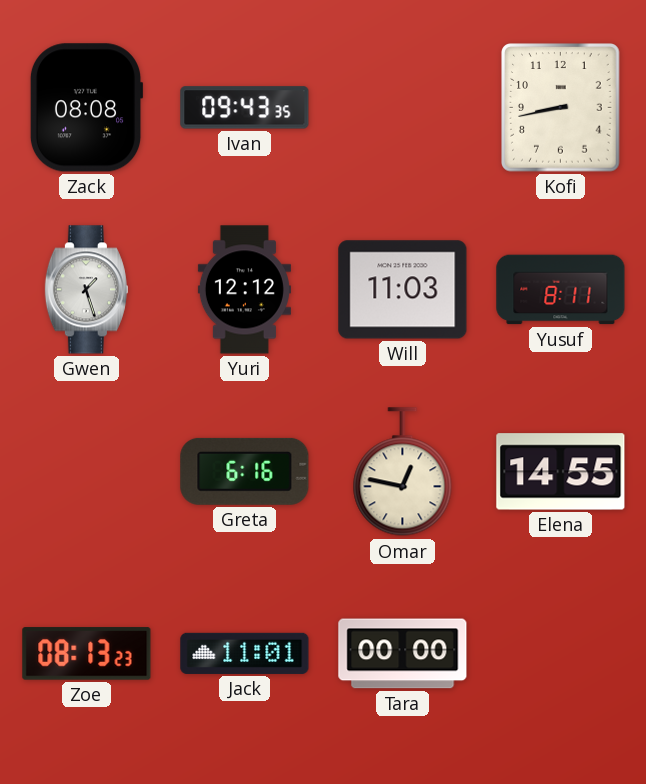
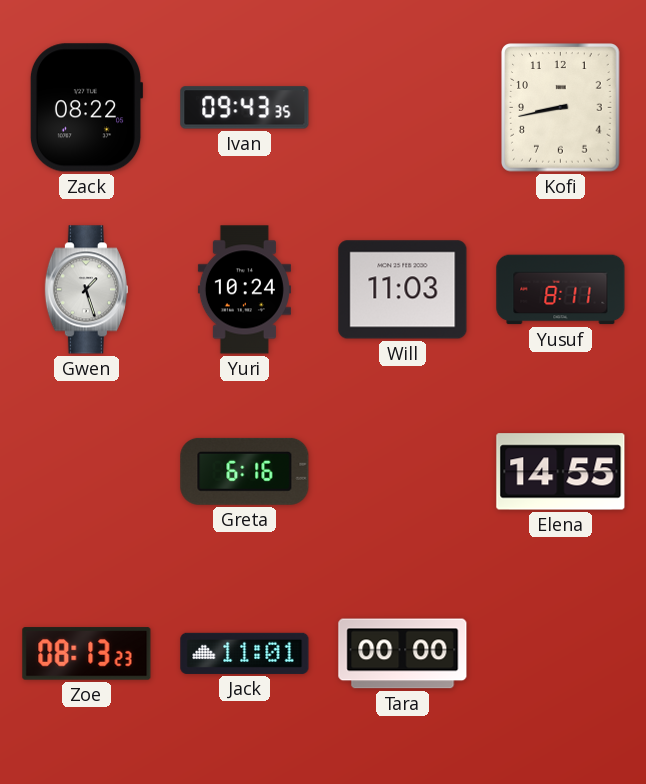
Zack: 08:08 -> 08:22 (86, 108)
Yuri: 12:12 -> 10:24 (244, 290)
Omar: 12:47 -> none (403, 472)
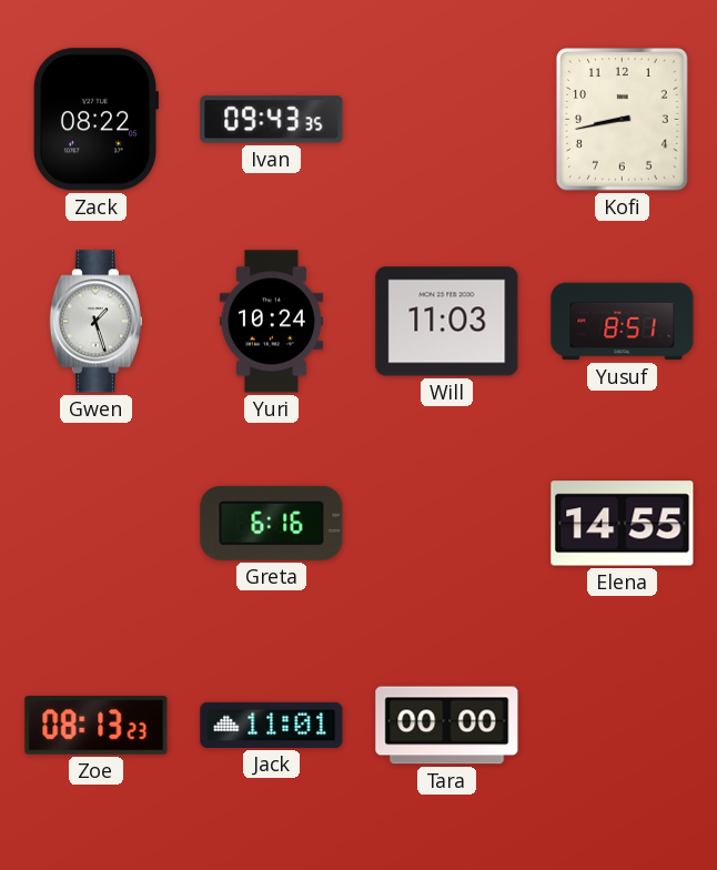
Yusuf: 8:11 -> 8:51 (623, 322)
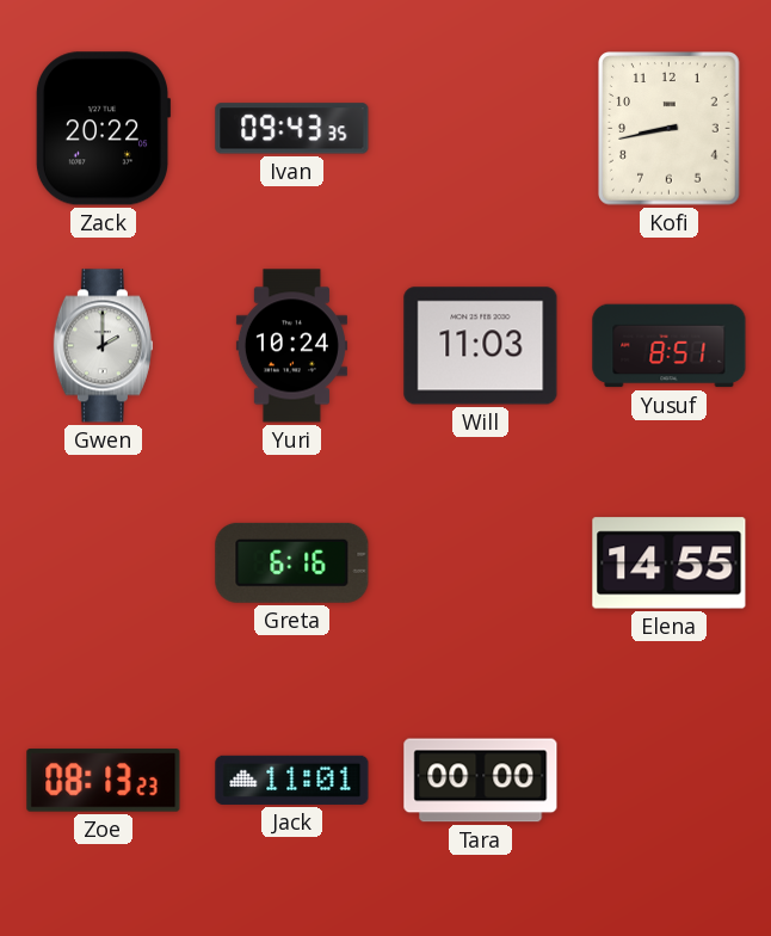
Zack: 08:22 -> 20:22 (103, 129)
Gwen: 1:27 -> 2:00 (103, 346)
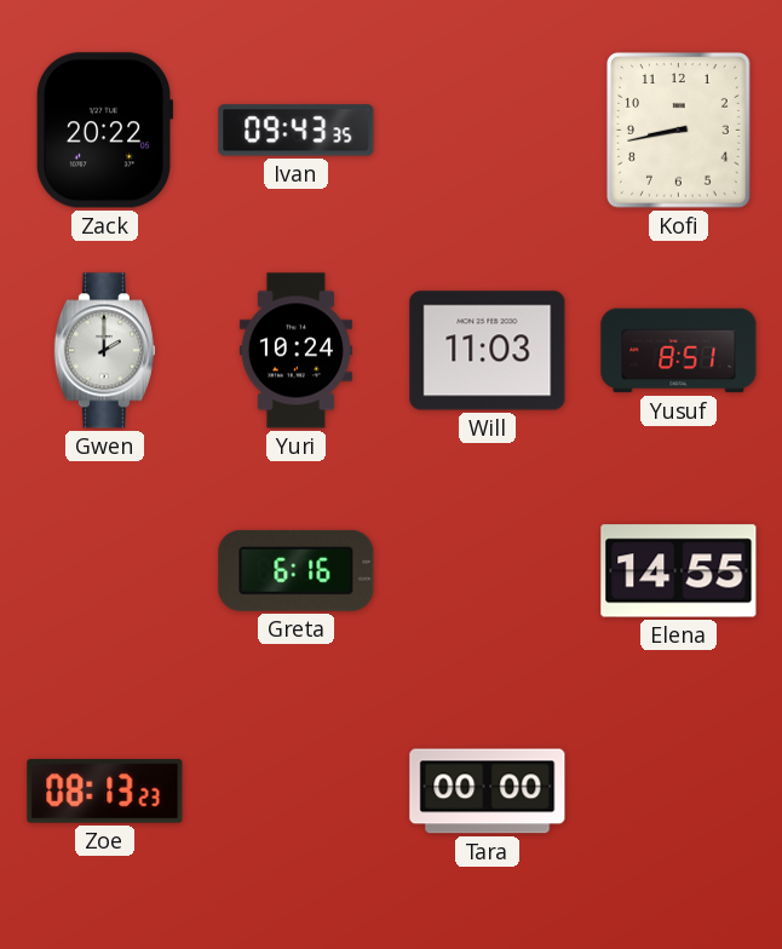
Jack: 11:01 -> none (292, 780)
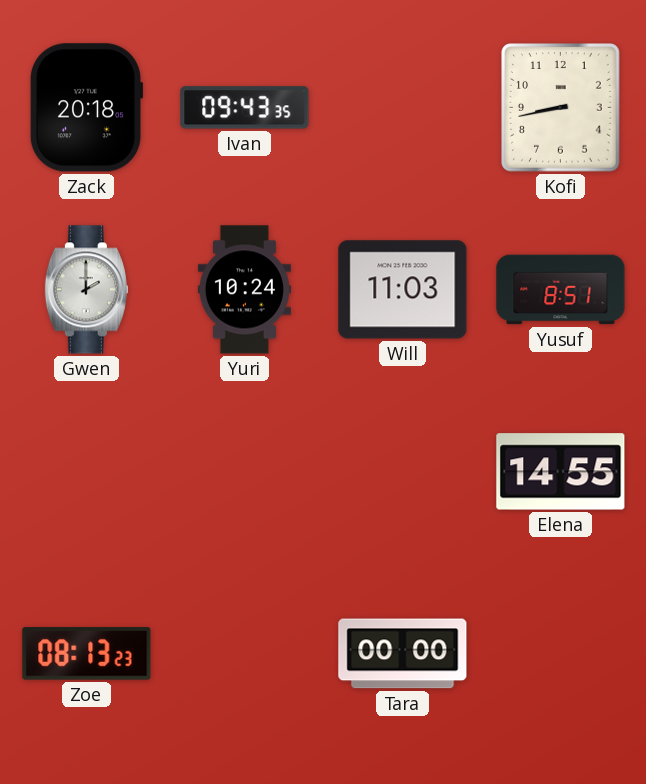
Zack: 20:22 -> 20:18 (86, 108)
Greta: 6:16 -> none (297, 570)
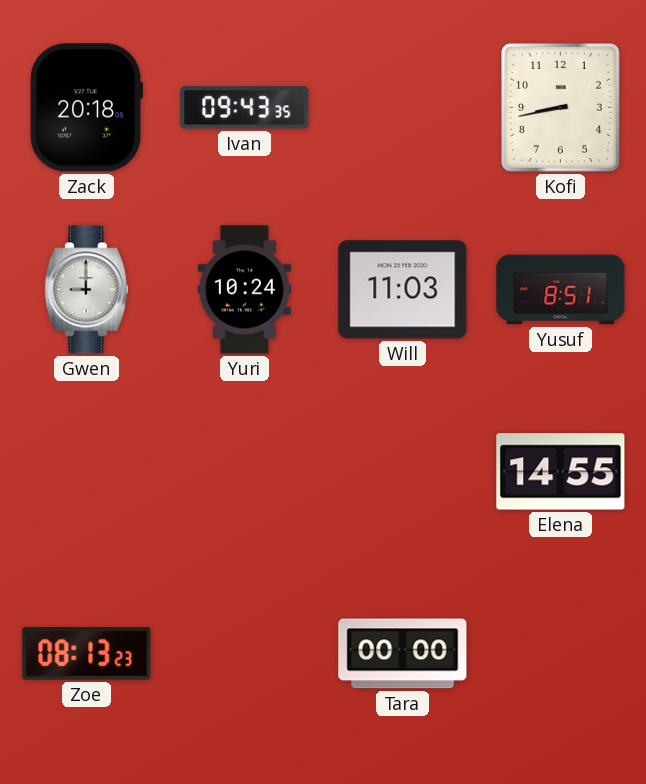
Gwen: 2:00 -> 9:00 (86, 290)
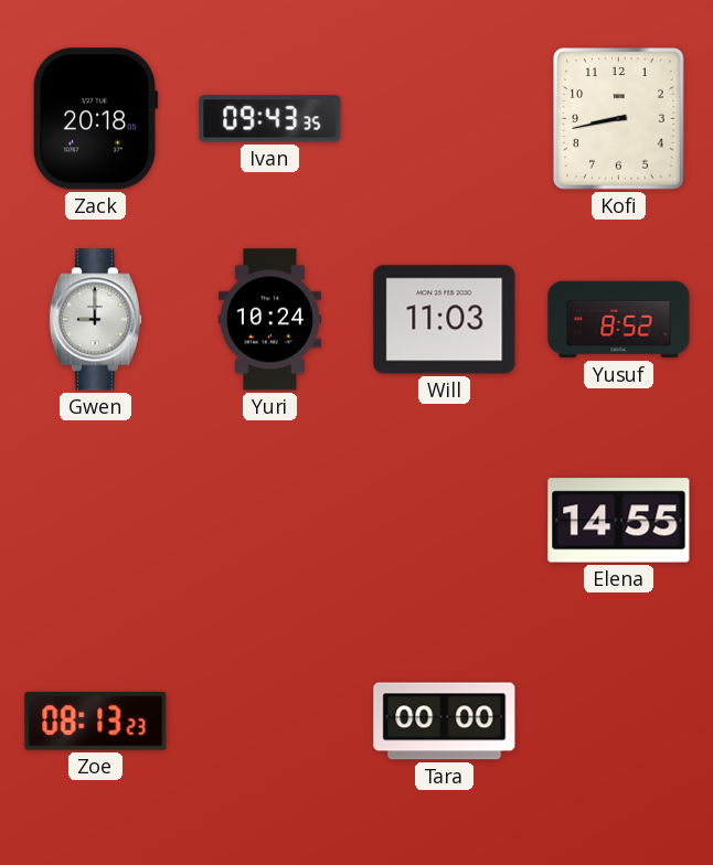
Yusuf: 8:51 -> 8:52 (619, 320)
